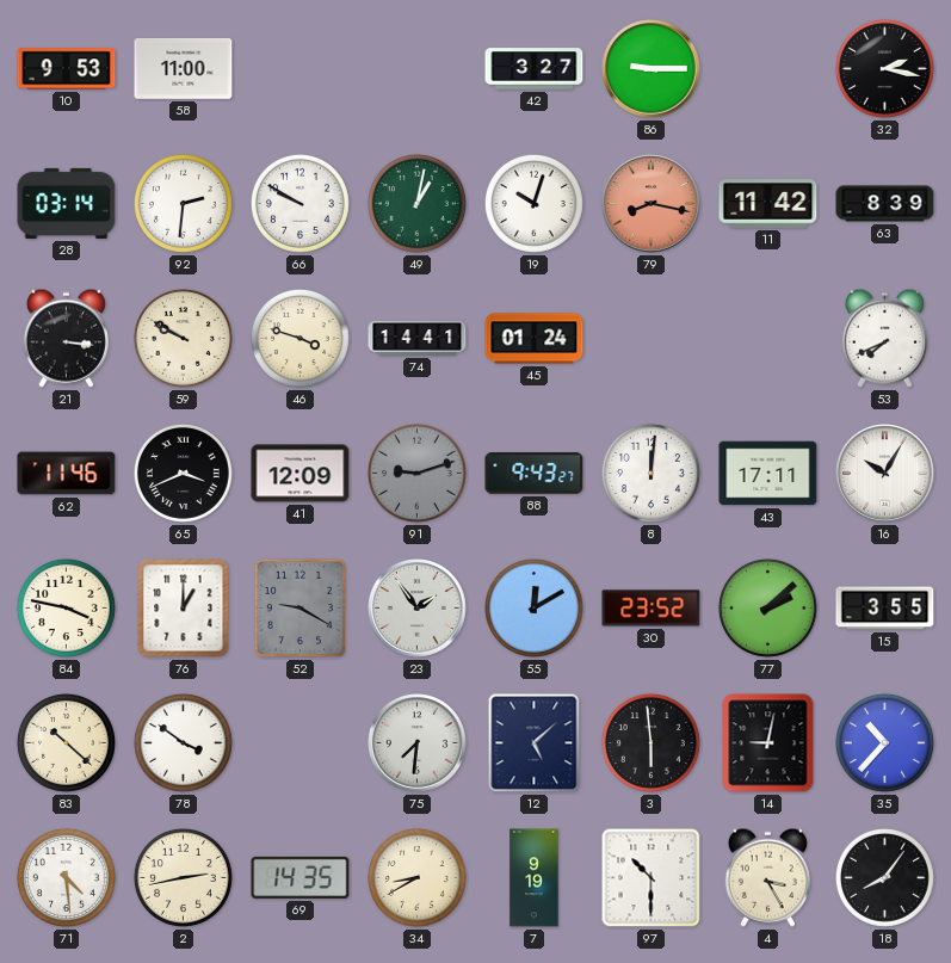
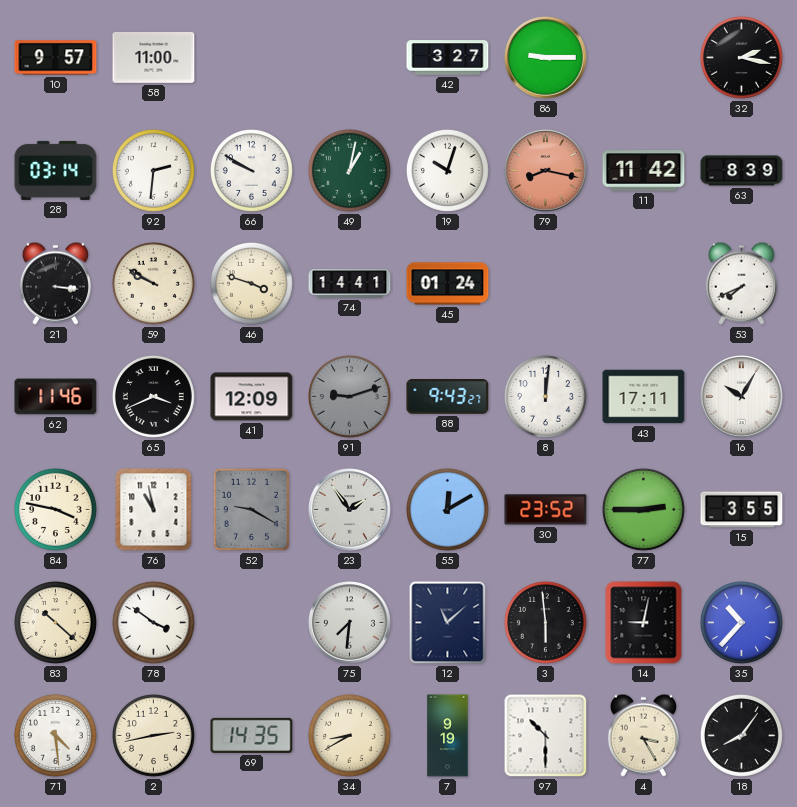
10: 9:53 -> 9:57 (56, 58)
76: 1:00 -> 10:58 (154, 510)
77: 2:08 -> 2:45 (643, 509)
12: 5:08 -> 11:08 (448, 623)
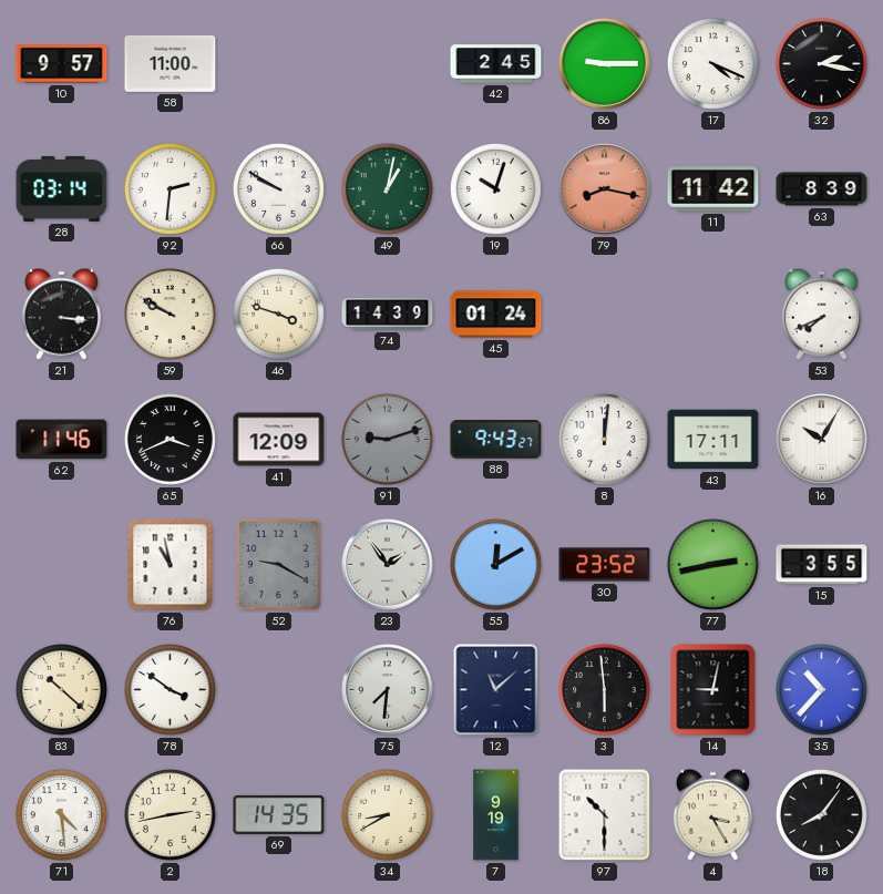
42: 3:27 -> 2:45 (496, 64)
17: none -> 4:19 (712, 63)
74: 14:41 -> 14:39 (388, 315)
84: 3:47 -> none (55, 509)
77: 2:45 -> 2:43 (712, 564)
